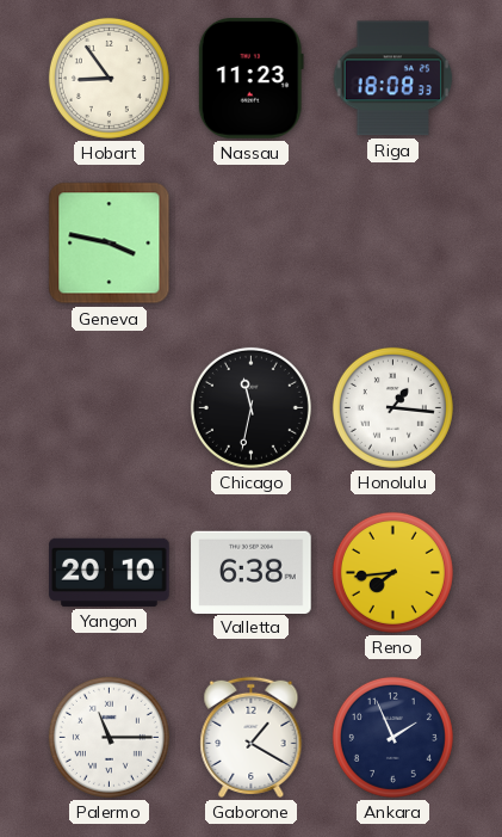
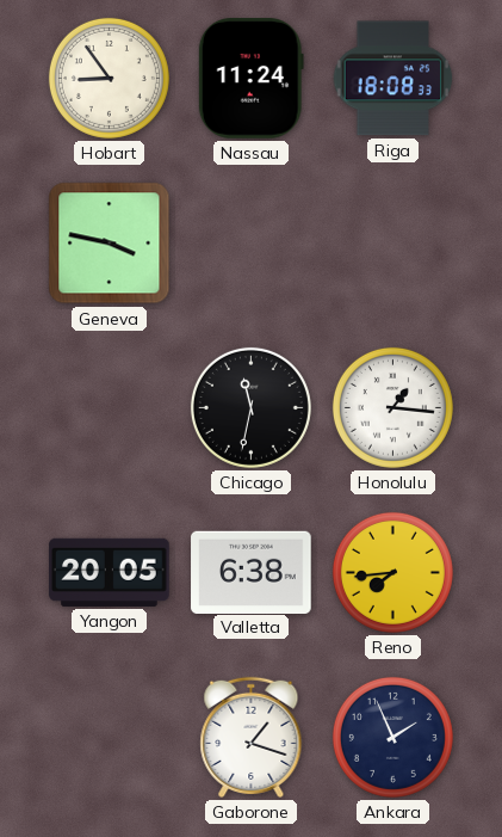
Nassau: 11:23 -> 11:24 (250, 79)
Yangon: 20:10 -> 20:05 (110, 572)
Palermo: 11:15 -> none (109, 737)
Gaborone: 1:20 -> 1:18 (252, 737)
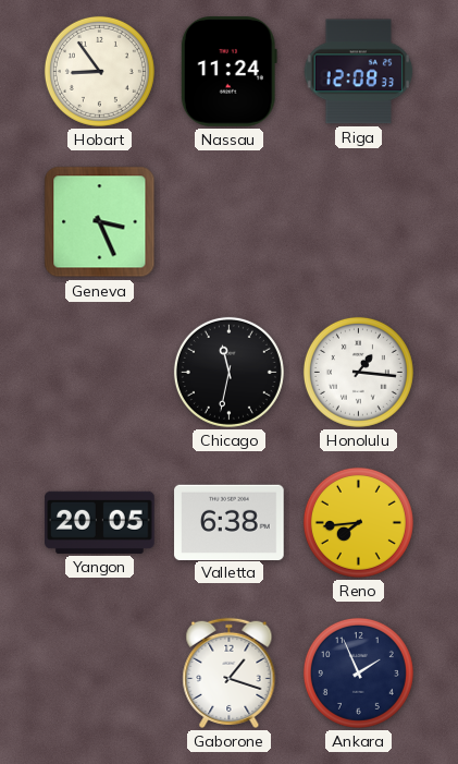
Riga: 18:08 -> 12:08 (359, 72)
Geneva: 3:47 -> 3:26 (100, 222)
